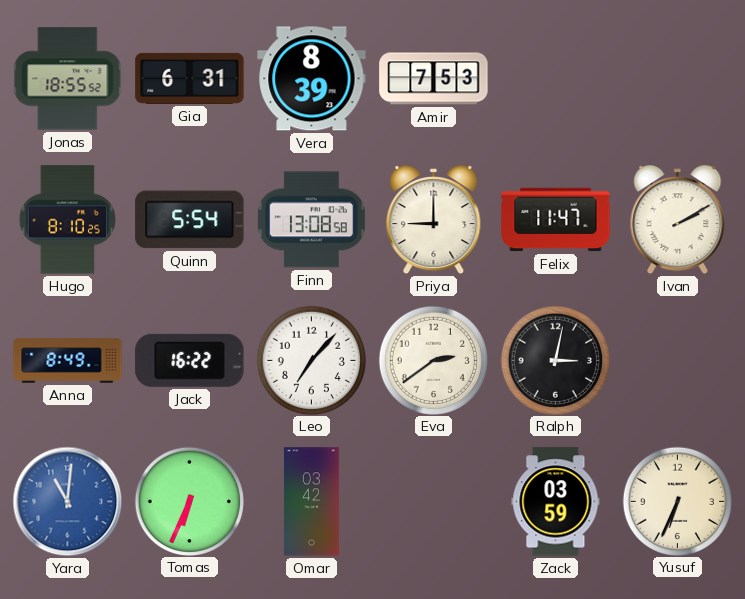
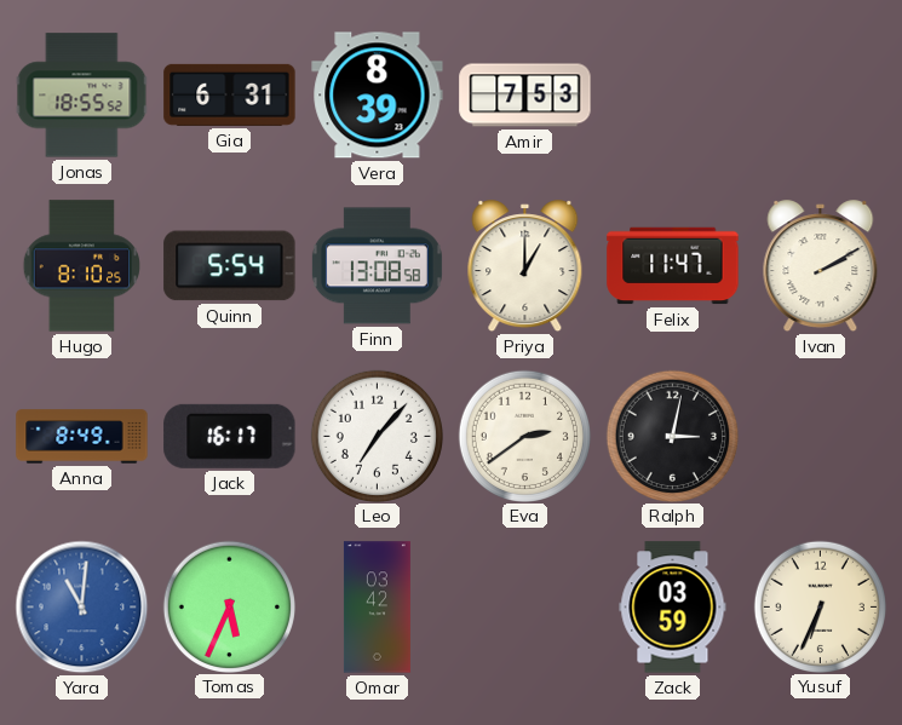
Priya: 9:00 -> 1:00 (525, 266)
Jack: 16:22 -> 16:17 (230, 436)
Tomas: 6:34 -> 5:34 (229, 606)
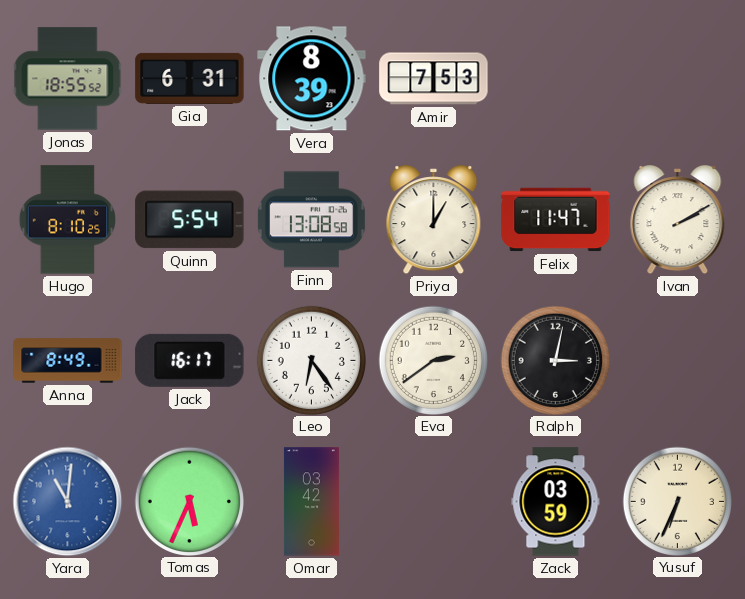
Leo: 7:07 -> 6:24 (311, 360)
